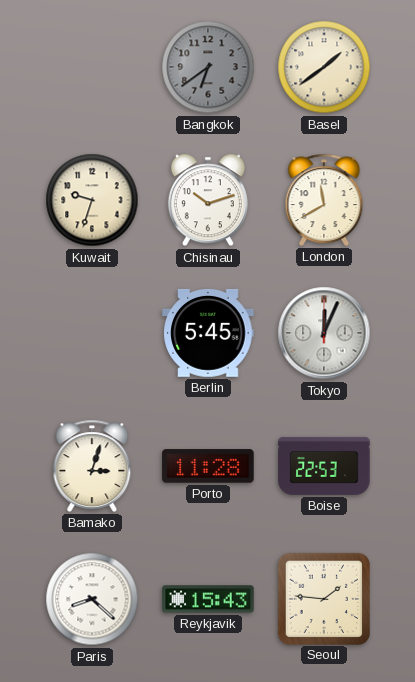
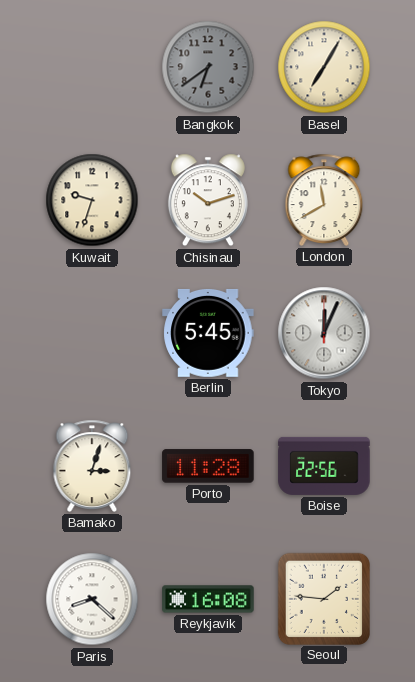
Basel: 1:39 -> 7:05 (324, 67)
Boise: 22:53 -> 22:56 (324, 466)
Reykjavik: 15:43 -> 16:08 (208, 599)
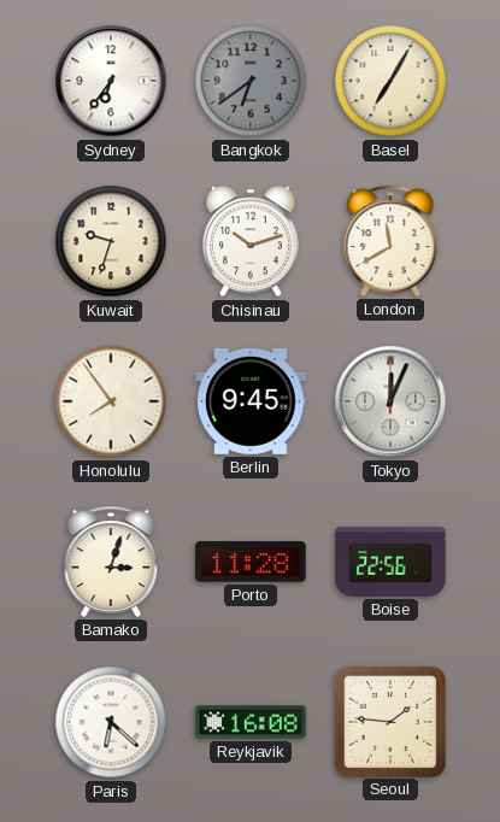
Sydney: none -> 6:36 (111, 81)
Honolulu: none -> 7:54 (111, 401)
Berlin: 5:45 -> 9:45 (251, 401)
Paris: 8:22 -> 6:22 (111, 722)
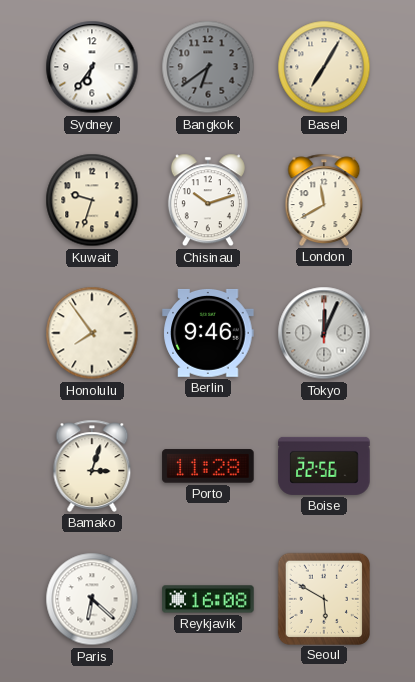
Berlin: 9:45 -> 9:46 (208, 333)
Seoul: 1:46 -> 5:50 (323, 598)
